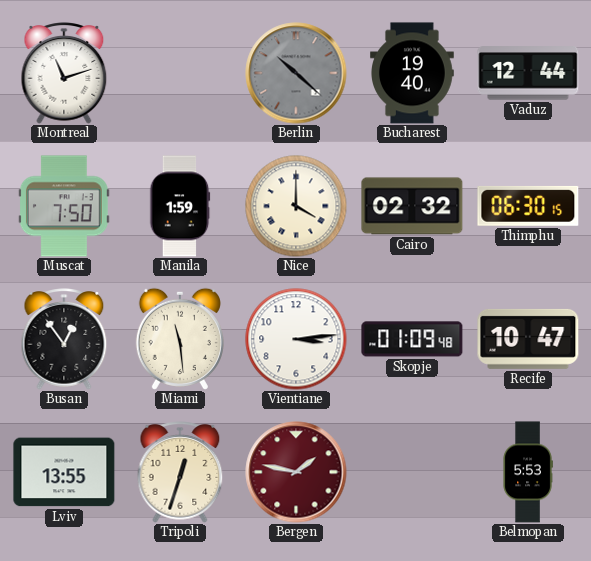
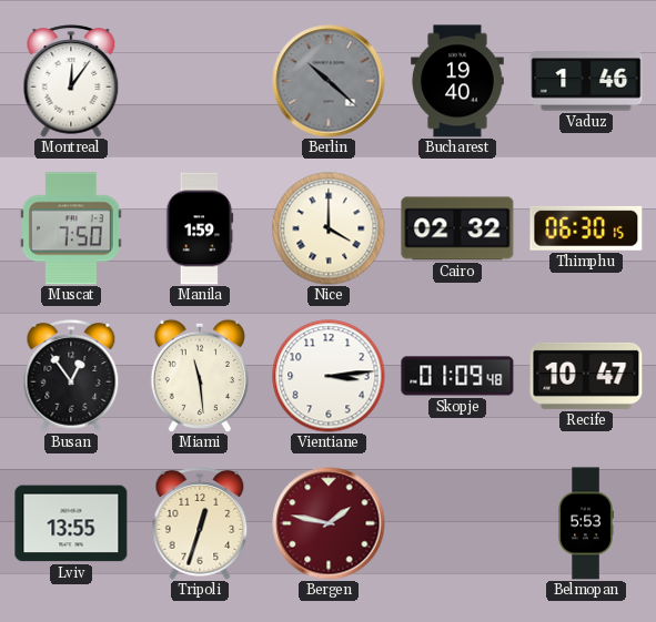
Montreal: 11:12 -> 12:06 (71, 81)
Vaduz: 12:44 -> 1:46 (586, 81)
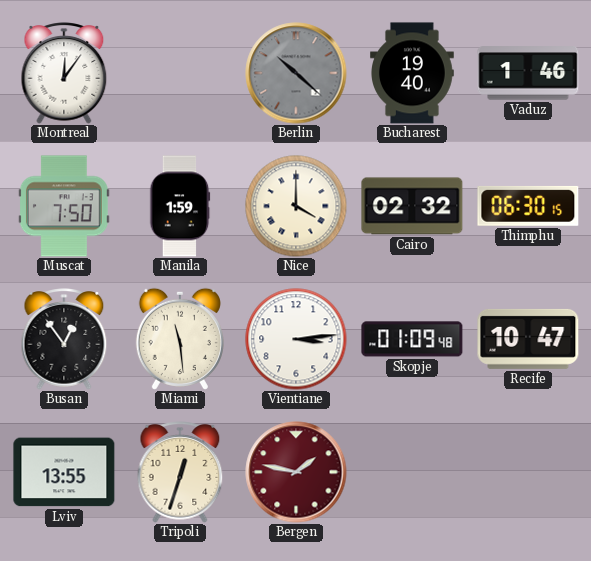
Belmopan: 5:53 -> none (586, 523)
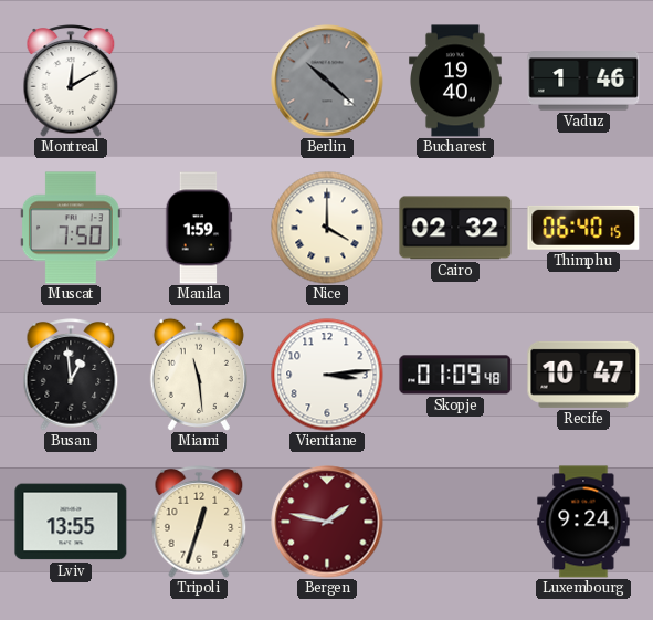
Montreal: 12:06 -> 12:10 (71, 81)
Thimphu: 06:30 -> 06:40 (583, 228)
Busan: 12:54 -> 12:59 (71, 375)
Luxembourg: none -> 9:24 (583, 522)
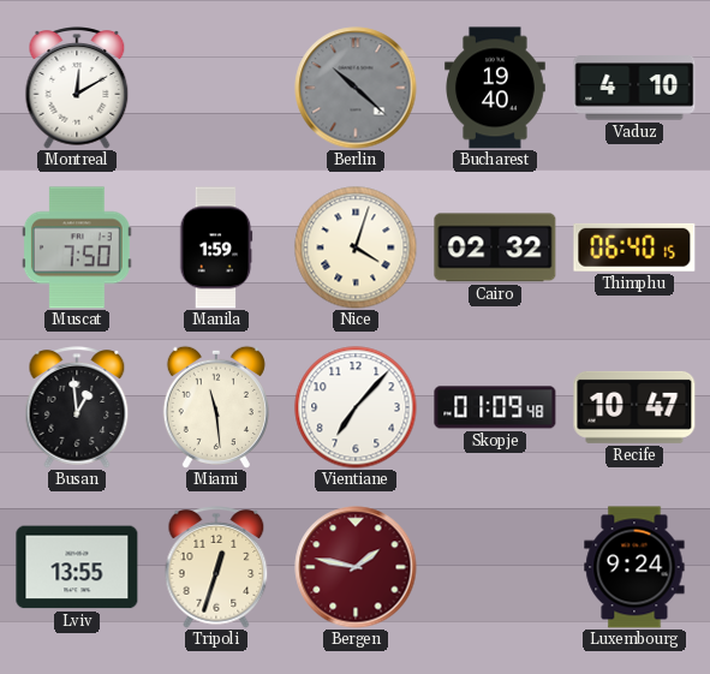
Vaduz: 1:46 -> 4:10 (634, 88)
Nice: 4:00 -> 4:03 (356, 247)
Vientiane: 3:14 -> 7:07 (356, 407)
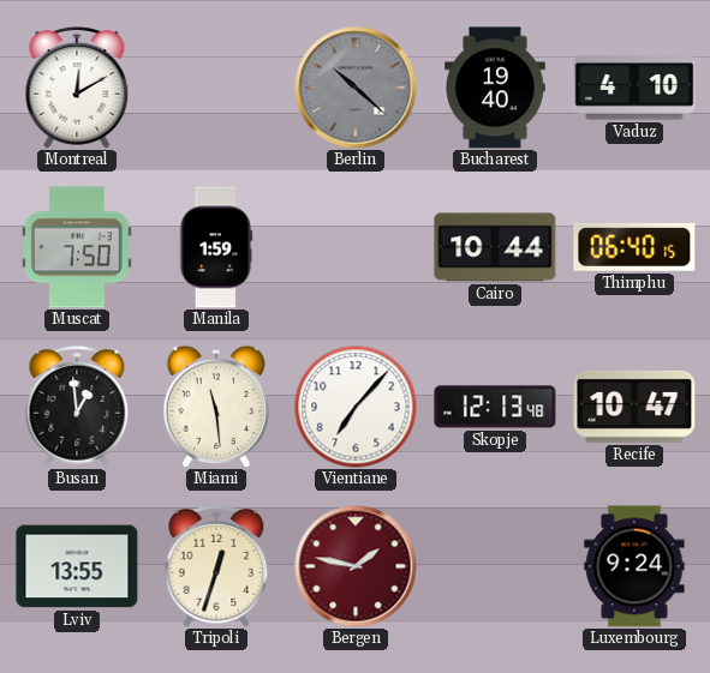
Nice: 4:03 -> none (356, 247)
Cairo: 02:32 -> 10:44 (495, 247)
Skopje: 01:09 -> 12:13 (495, 407)
